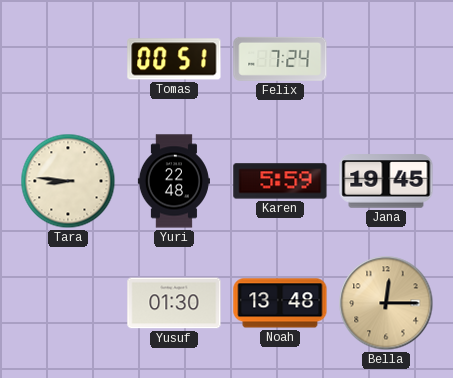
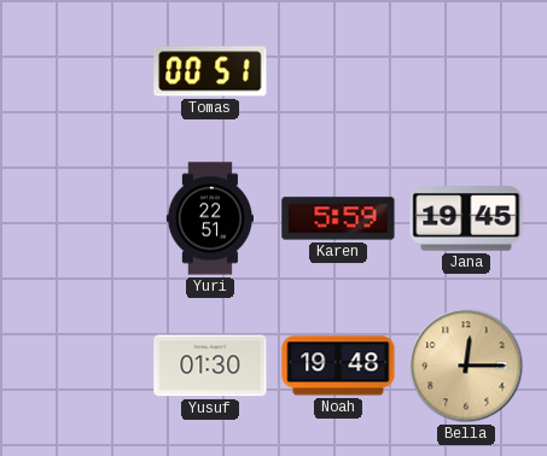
Felix: 7:24 -> none (280, 59)
Tara: 8:46 -> none (68, 181)
Yuri: 22:48 -> 22:51 (210, 218)
Noah: 13:48 -> 19:48 (338, 366)
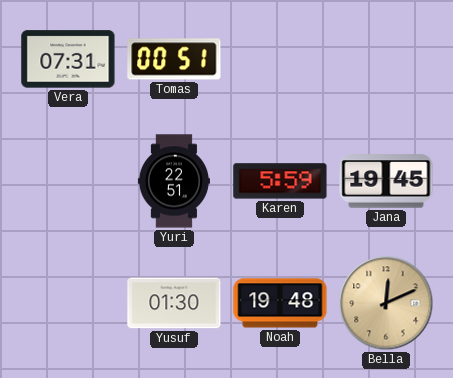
Vera: none -> 07:31 (68, 59)
Bella: 12:15 -> 12:11 (386, 303)
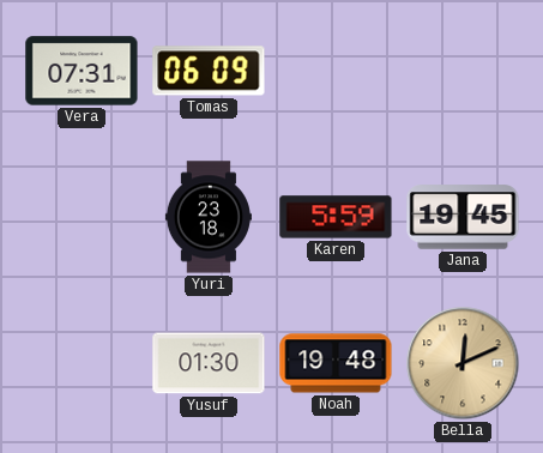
Tomas: 00:51 -> 06:09 (209, 71)
Yuri: 22:51 -> 23:18 (209, 217)
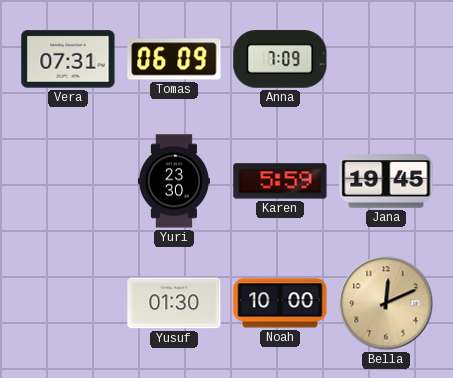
Anna: none -> 7:09 (280, 60)
Yuri: 23:18 -> 23:30 (174, 181)
Noah: 19:48 -> 10:00 (280, 303)
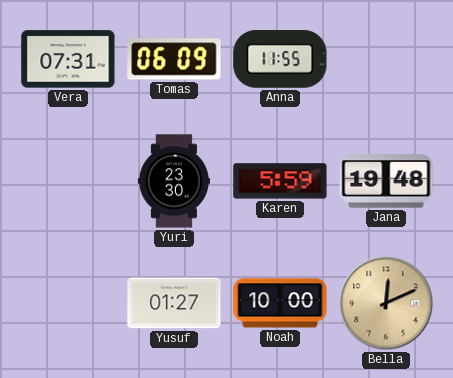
Anna: 7:09 -> 11:55 (280, 60)
Jana: 19:45 -> 19:48 (386, 181)
Yusuf: 01:30 -> 01:27 (174, 303)
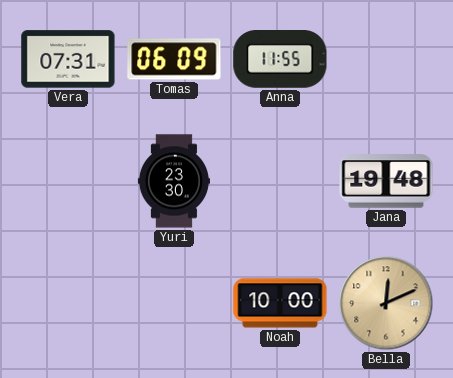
Karen: 5:59 -> none (280, 181)
Yusuf: 01:27 -> none (174, 303)
